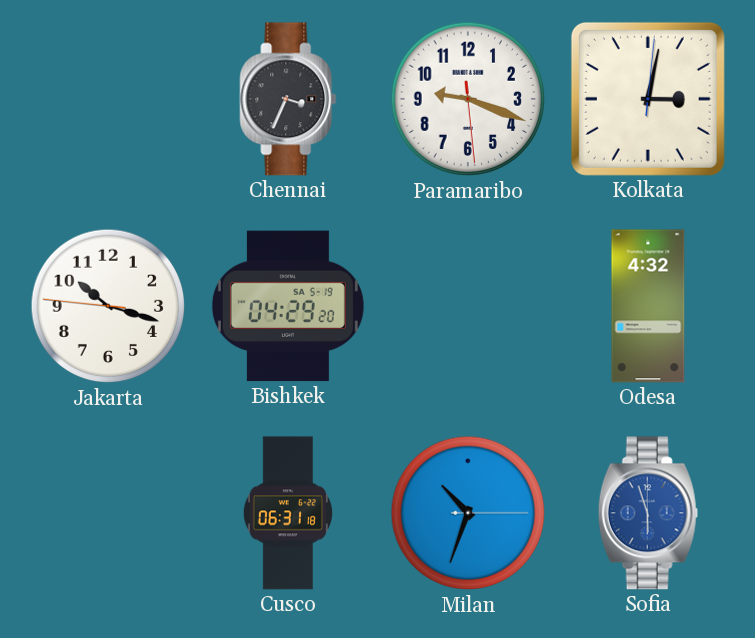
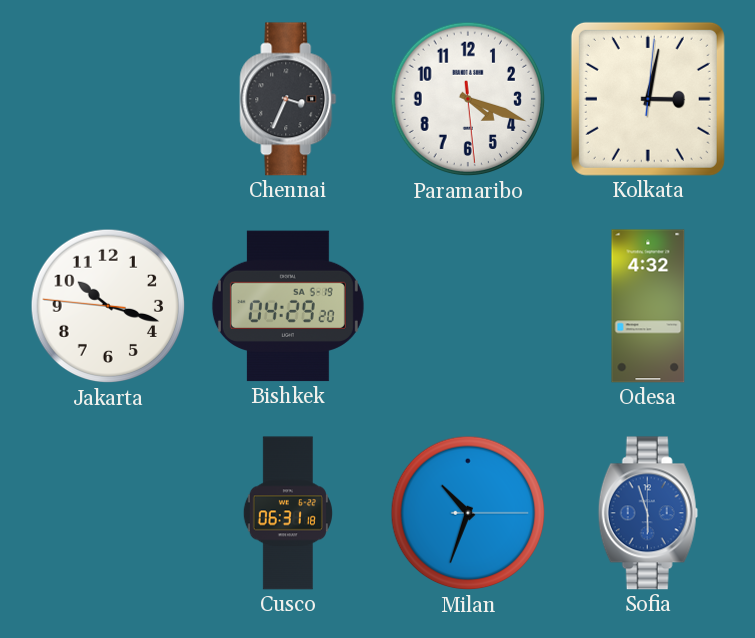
Paramaribo: 9:18 -> 4:18 (468, 99)
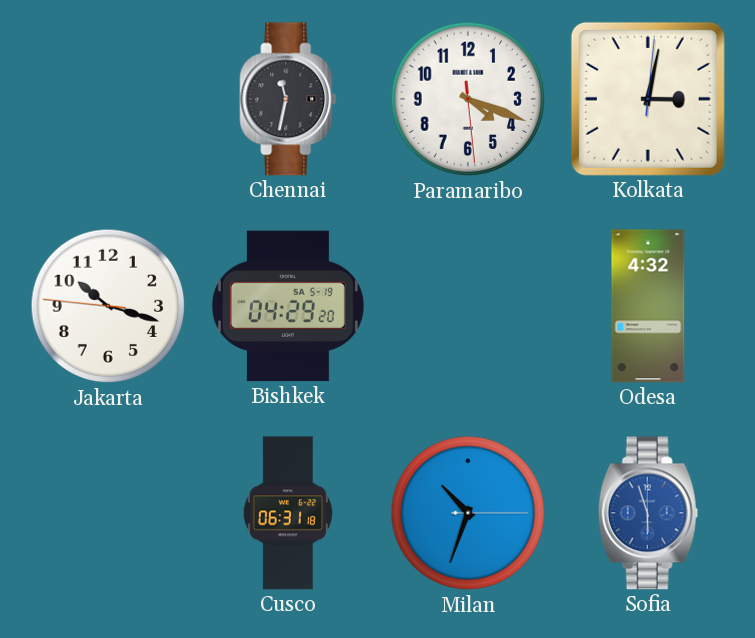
Chennai: 3:34 -> 11:32 (288, 99)
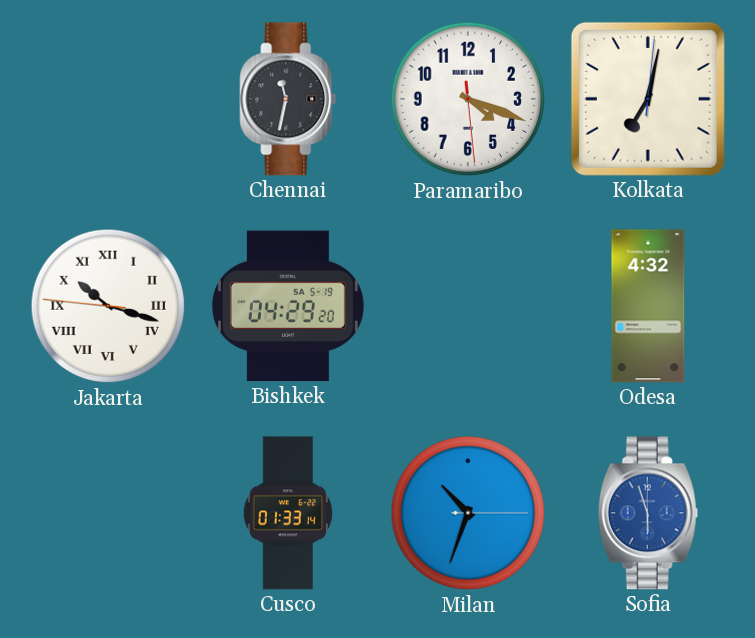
Kolkata: 3:02 -> 7:02 (648, 99)
Jakarta numerals: Arabic -> Roman (108, 306)
Cusco: 06:31 -> 01:33 (288, 513)
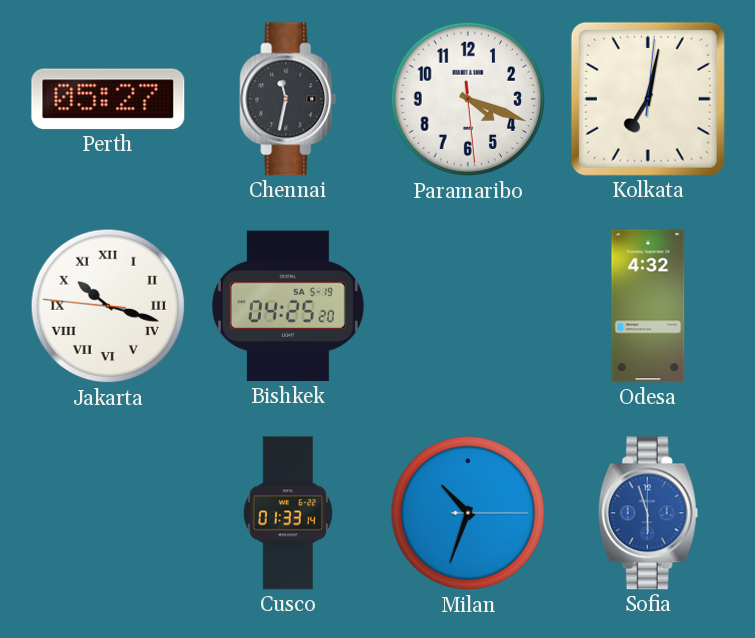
Perth: none -> 05:27 (108, 99)
Bishkek: 04:29 -> 04:25 (288, 306)
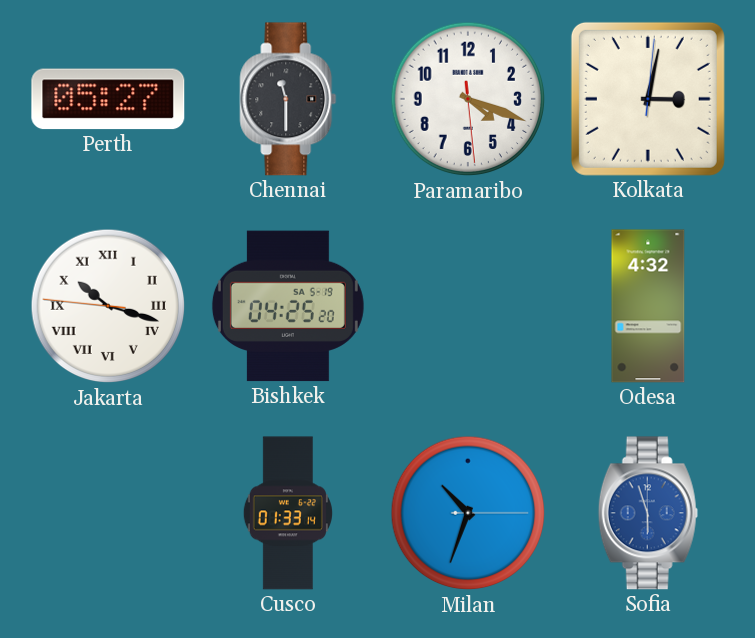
Chennai: 11:32 -> 11:30 (288, 99)
Kolkata: 7:02 -> 3:02 (648, 99)
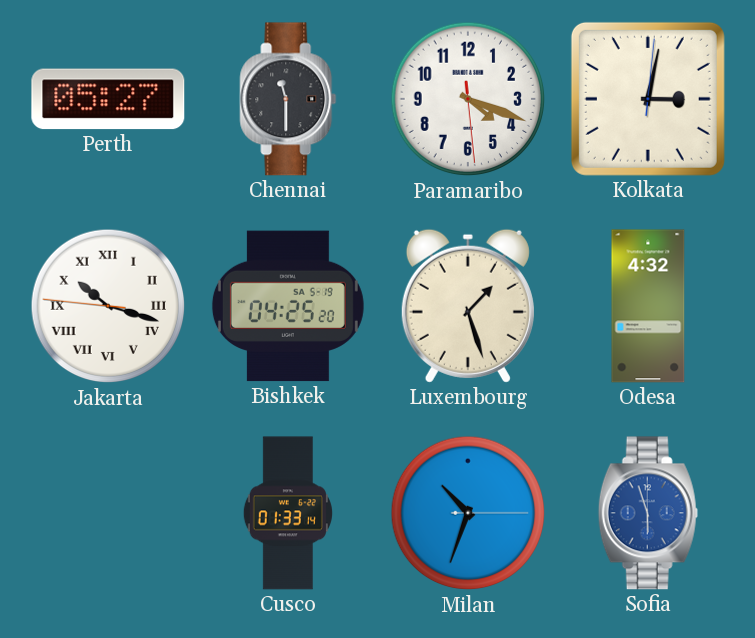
Luxembourg: none -> 1:27 (468, 306)
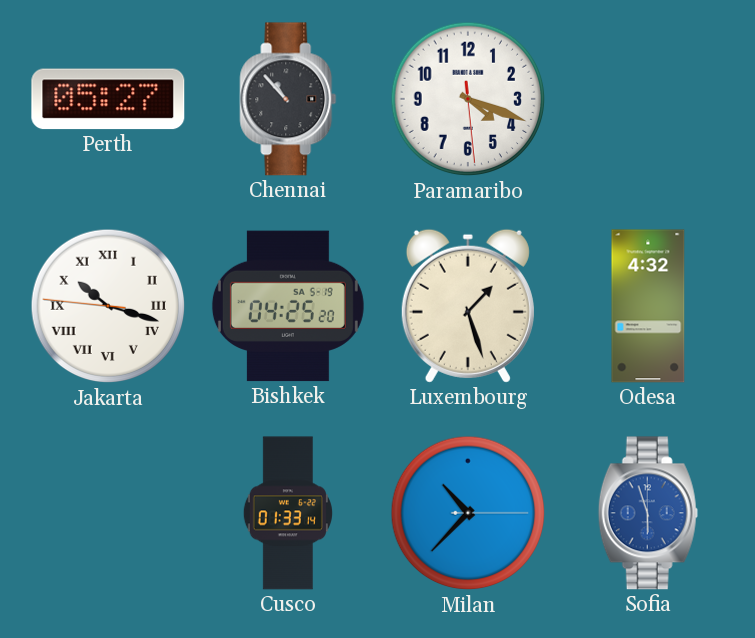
Chennai: 11:30 -> 10:53 (288, 99)
Kolkata: 3:02 -> none (648, 99)
Milan: 10:33 -> 10:37 (468, 513)
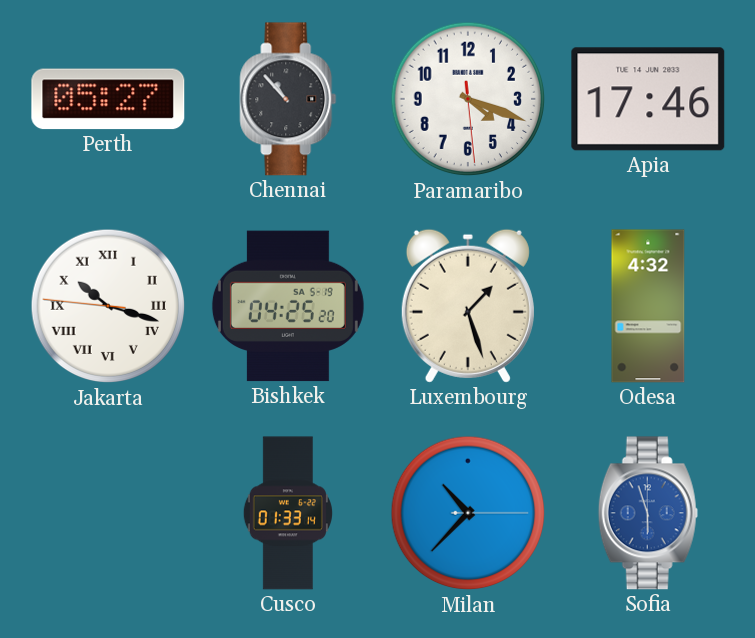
Apia: none -> 17:46 (648, 99)
